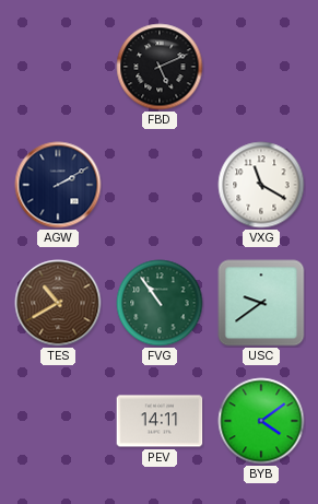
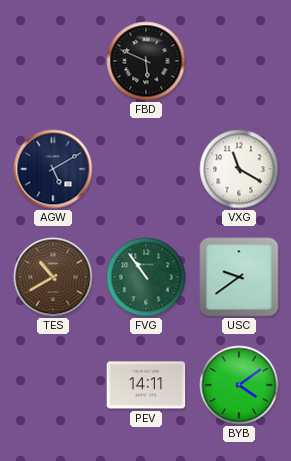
FBD: 5:11 -> 5:49 (146, 61)
AGW: 2:10 -> 5:10 (53, 169)
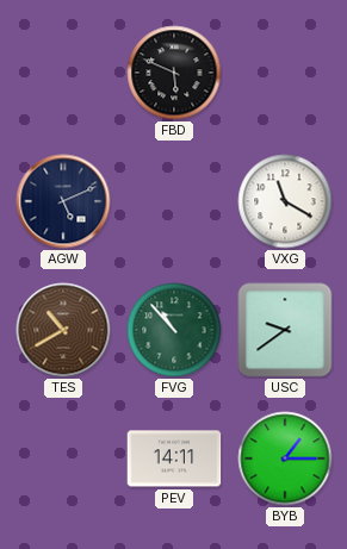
AGW: 5:10 -> 5:11 (63, 201)
FVG: 10:54 -> 10:53 (174, 330)
BYB: 4:09 -> 1:15 (285, 458)
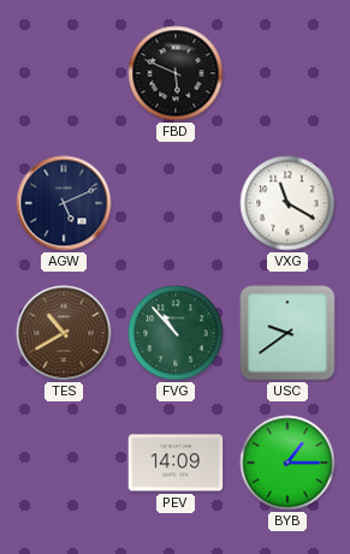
PEV: 14:11 -> 14:09 (176, 463)
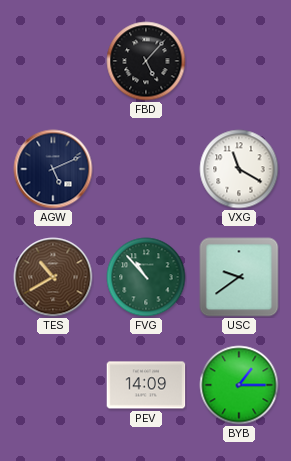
FBD: 5:49 -> 5:07 (146, 61)
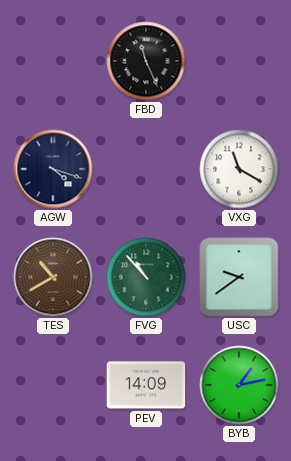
FBD: 5:07 -> 11:26 (146, 61)
AGW: 5:11 -> 4:18 (53, 169)
BYB: 1:15 -> 1:13 (239, 385)
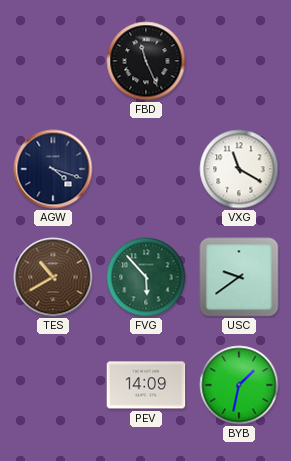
FVG: 10:53 -> 5:53 (146, 277)
BYB: 1:13 -> 1:32 (239, 385)
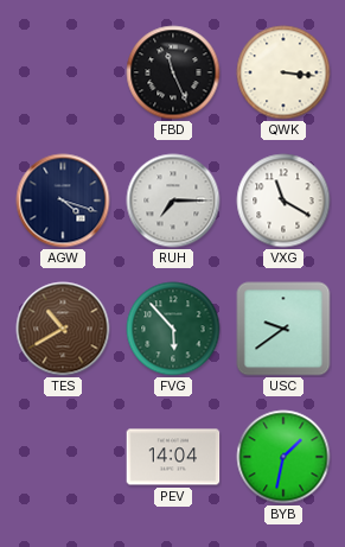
QWK: none -> 3:16 (283, 72)
RUH: none -> 7:15 (173, 201)
PEV: 14:09 -> 14:04 (173, 457)
